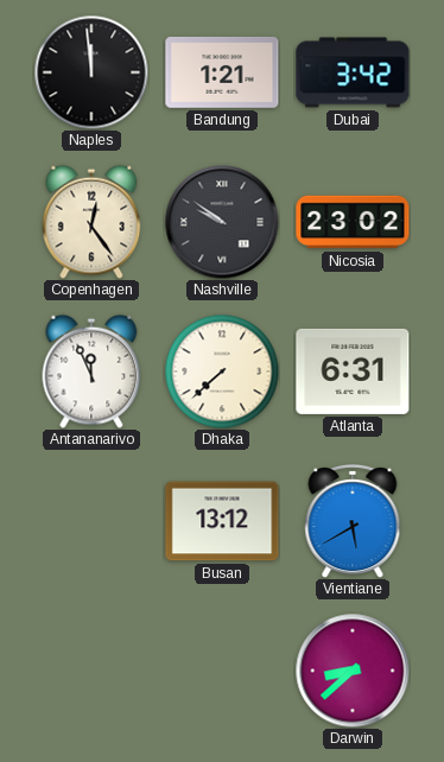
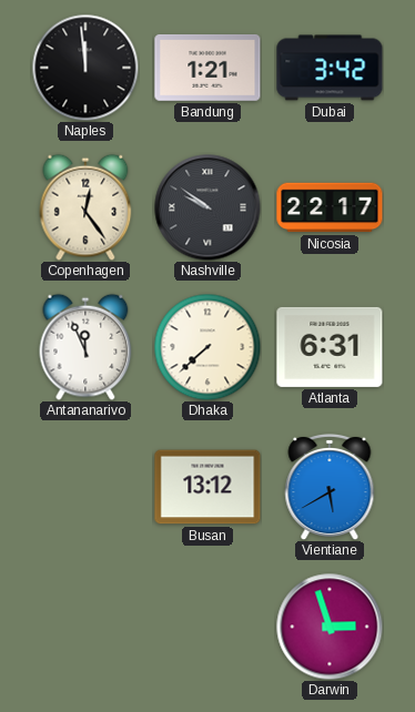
Nicosia: 23:02 -> 22:17 (330, 207)
Darwin: 8:38 -> 2:57 (330, 627)
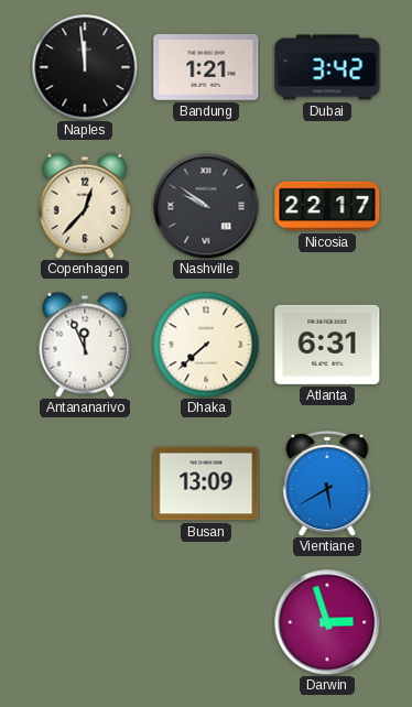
Copenhagen: 12:24 -> 12:37 (85, 206)
Busan: 13:12 -> 13:09 (206, 483)
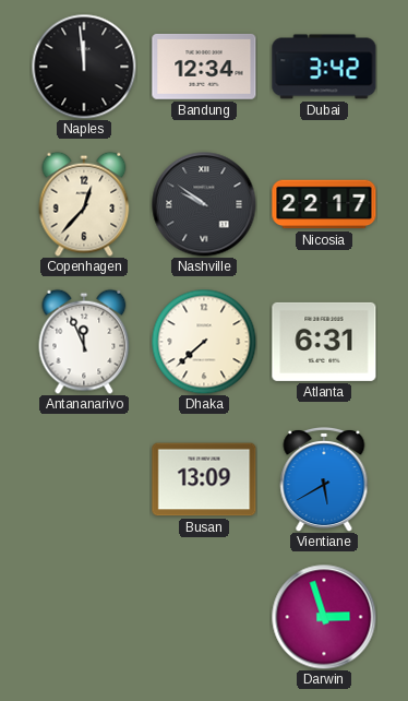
Bandung: 1:21 -> 12:34 (204, 67)
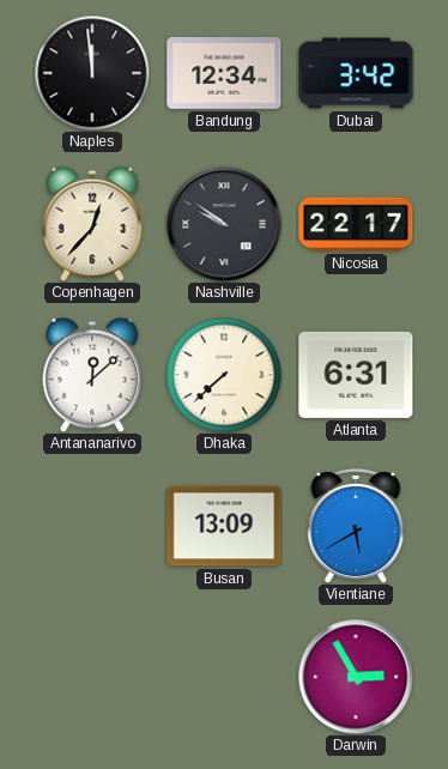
Antananarivo: 11:56 -> 12:08 (92, 375)
Darwin: 2:57 -> 2:55 (356, 677)
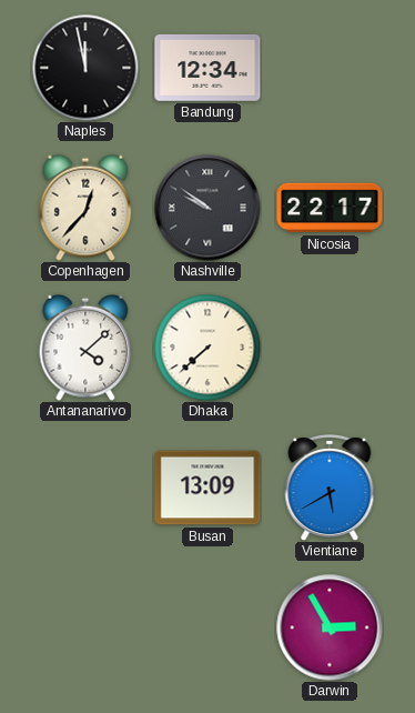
Naples: 11:59 -> 11:58 (85, 68)
Dubai: 3:42 -> none (356, 73)
Antananarivo: 12:08 -> 4:08 (85, 348)
Atlanta: 6:31 -> none (356, 375)
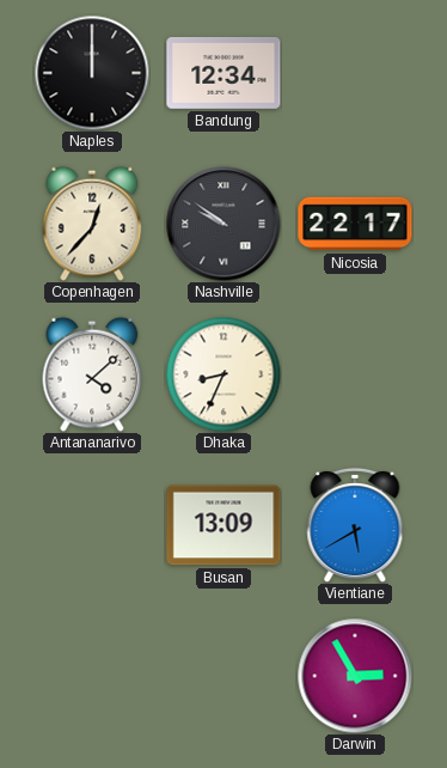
Naples: 11:58 -> 12:00 (92, 73)
Dhaka: 7:38 -> 8:34 (223, 374)
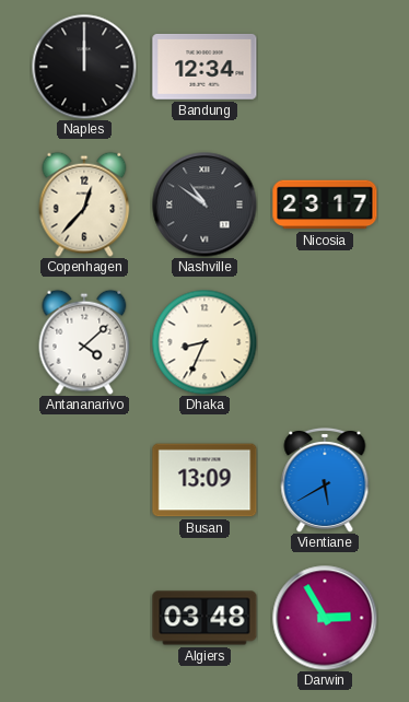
Nashville: 9:51 -> 10:51 (204, 204)
Nicosia: 22:17 -> 23:17 (325, 204)
Algiers: none -> 03:48 (204, 618)
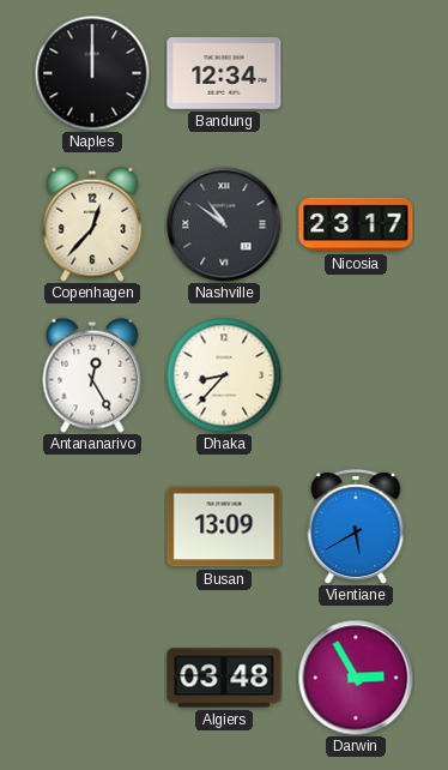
Antananarivo: 4:08 -> 12:25 (92, 375)
Dhaka: 8:34 -> 8:37 (224, 375)
